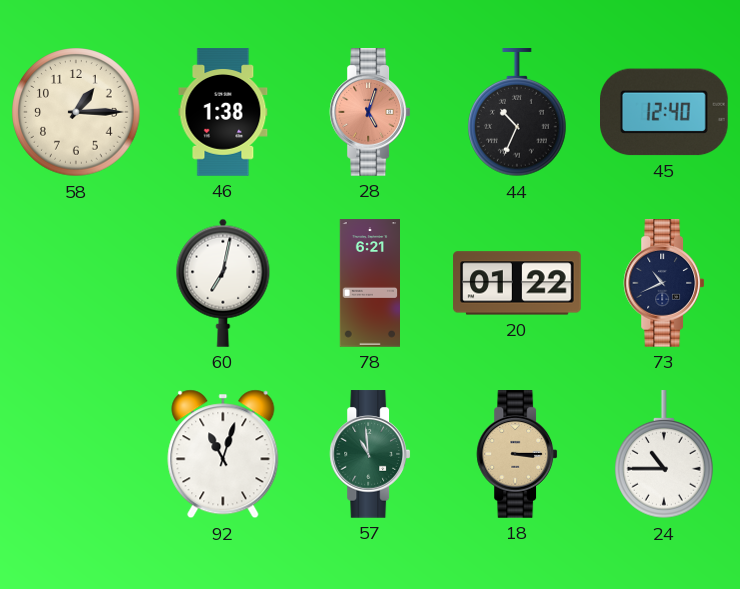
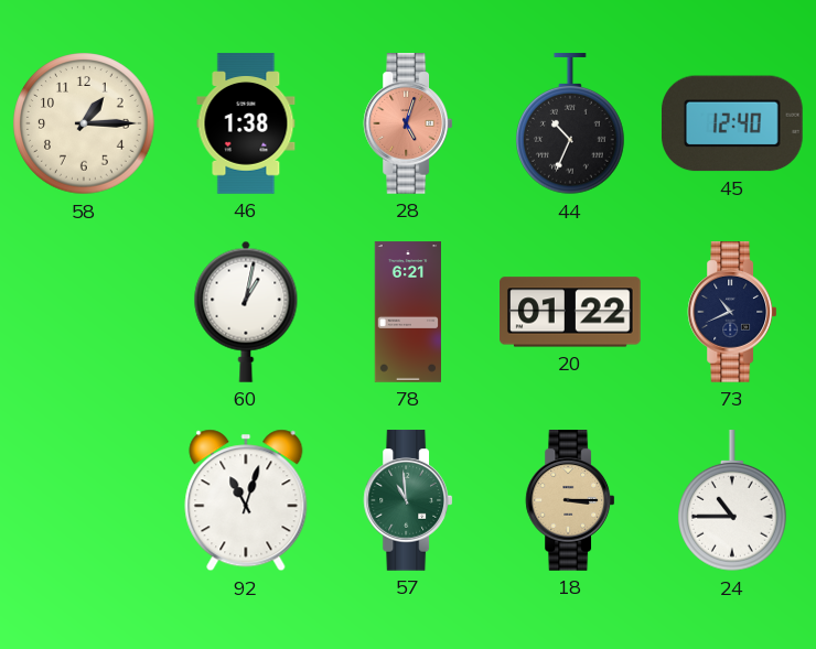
60: 7:02 -> 1:02 (246, 312)
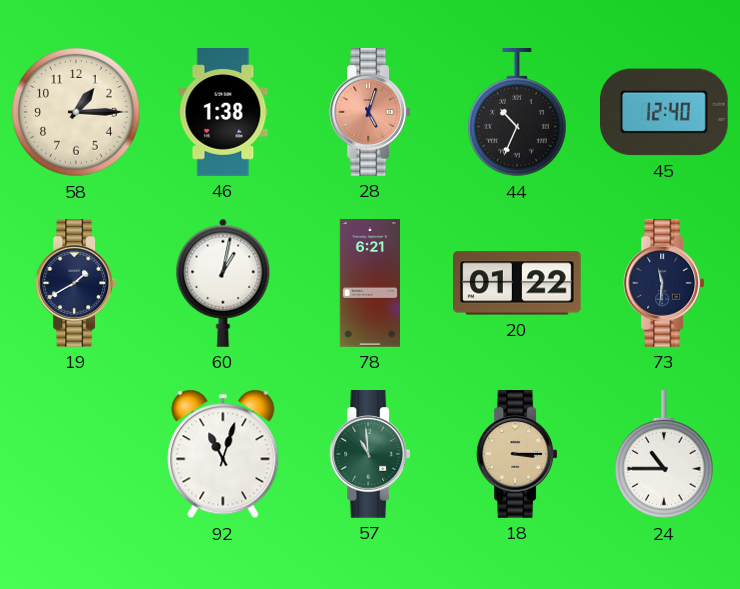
19: none -> 1:40 (76, 283)
73: 10:41 -> 11:31 (664, 283)
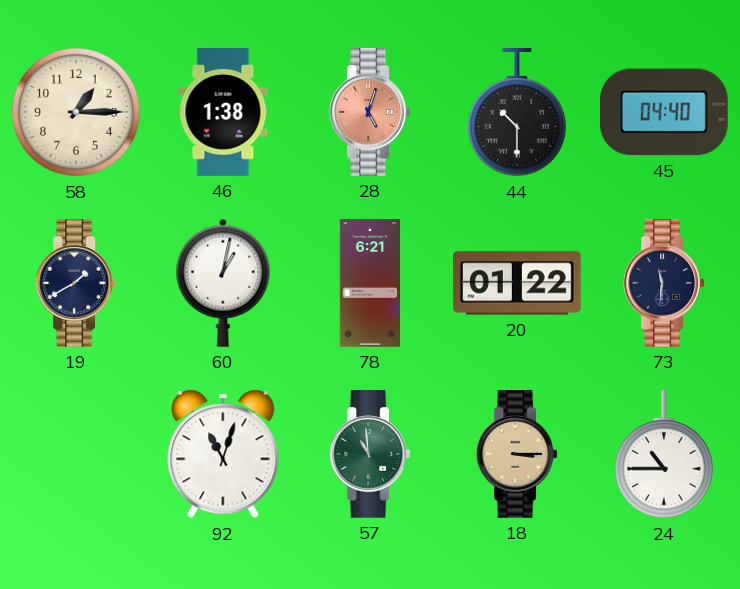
44: 10:34 -> 10:30 (518, 113)
45: 12:40 -> 04:40 (665, 112)
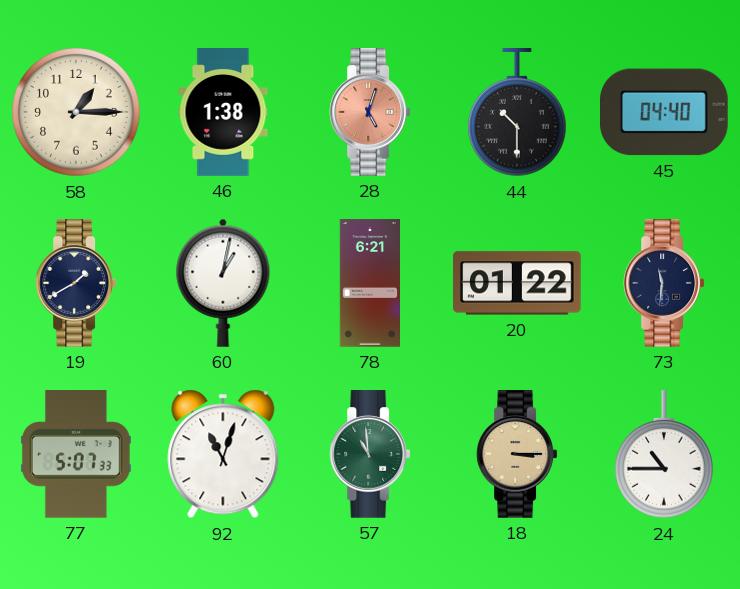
77: none -> 5:07 (76, 454)
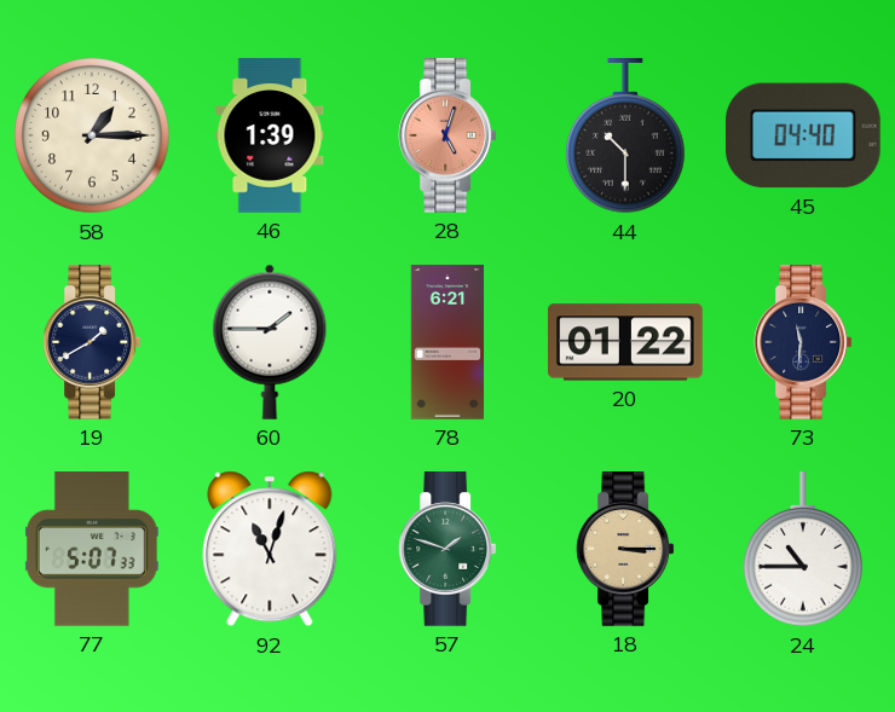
46: 1:38 -> 1:39 (270, 135)
60: 1:02 -> 1:45 (270, 342)
57: 10:59 -> 1:48 (447, 549)
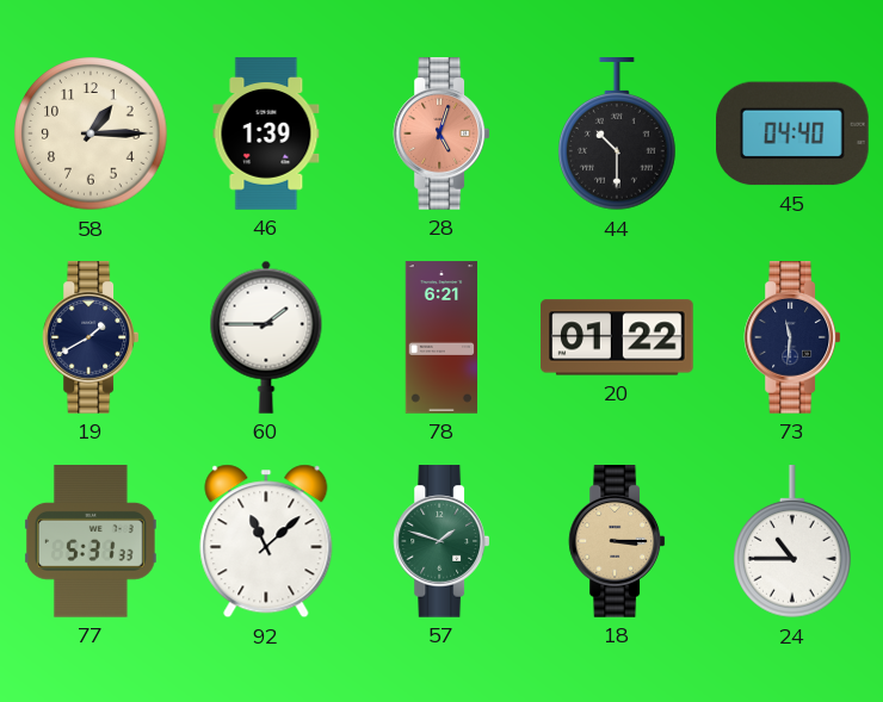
77: 5:07 -> 5:31 (91, 541)
92: 11:03 -> 11:08 (266, 541)
